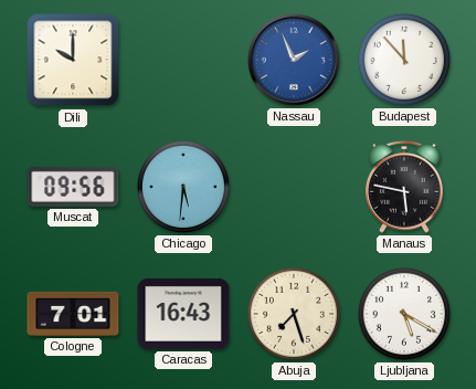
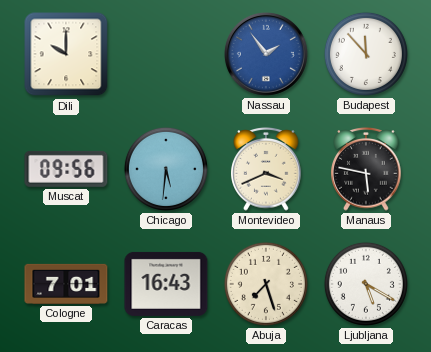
Nassau: 1:56 -> 1:54 (266, 54)
Montevideo: none -> 3:41 (266, 170)
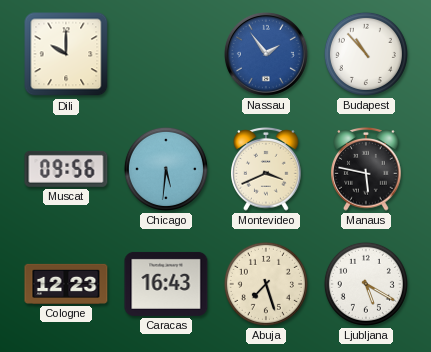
Budapest: 11:53 -> 10:53 (366, 54)
Cologne: 7:01 -> 12:23 (66, 284)
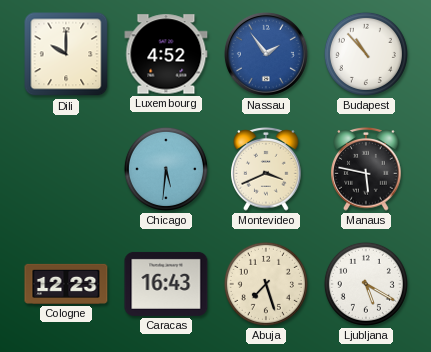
Luxembourg: none -> 4:52 (166, 54)
Muscat: 09:56 -> none (66, 169)
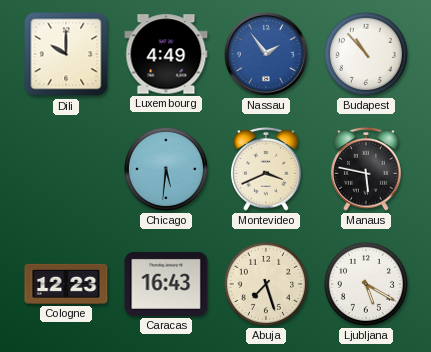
Luxembourg: 4:52 -> 4:49 (166, 54)
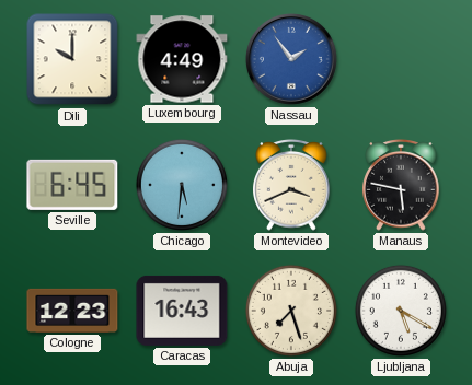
Budapest: 10:53 -> none (366, 54)
Seville: none -> 6:45 (72, 185)
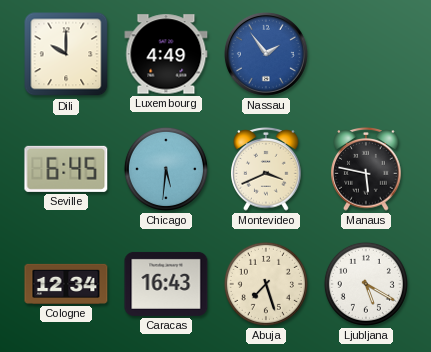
Cologne: 12:23 -> 12:34 (66, 284)
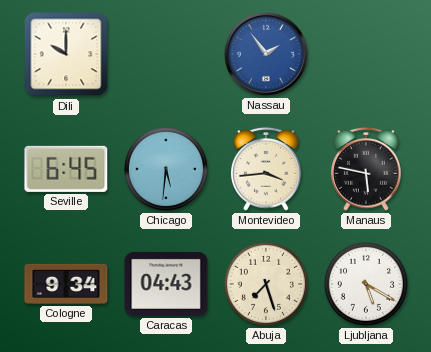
Luxembourg: 4:49 -> none (166, 54)
Montevideo: 3:41 -> 3:44 (266, 170)
Cologne: 12:34 -> 9:34 (66, 284)
Caracas: 16:43 -> 04:43 (166, 284)
